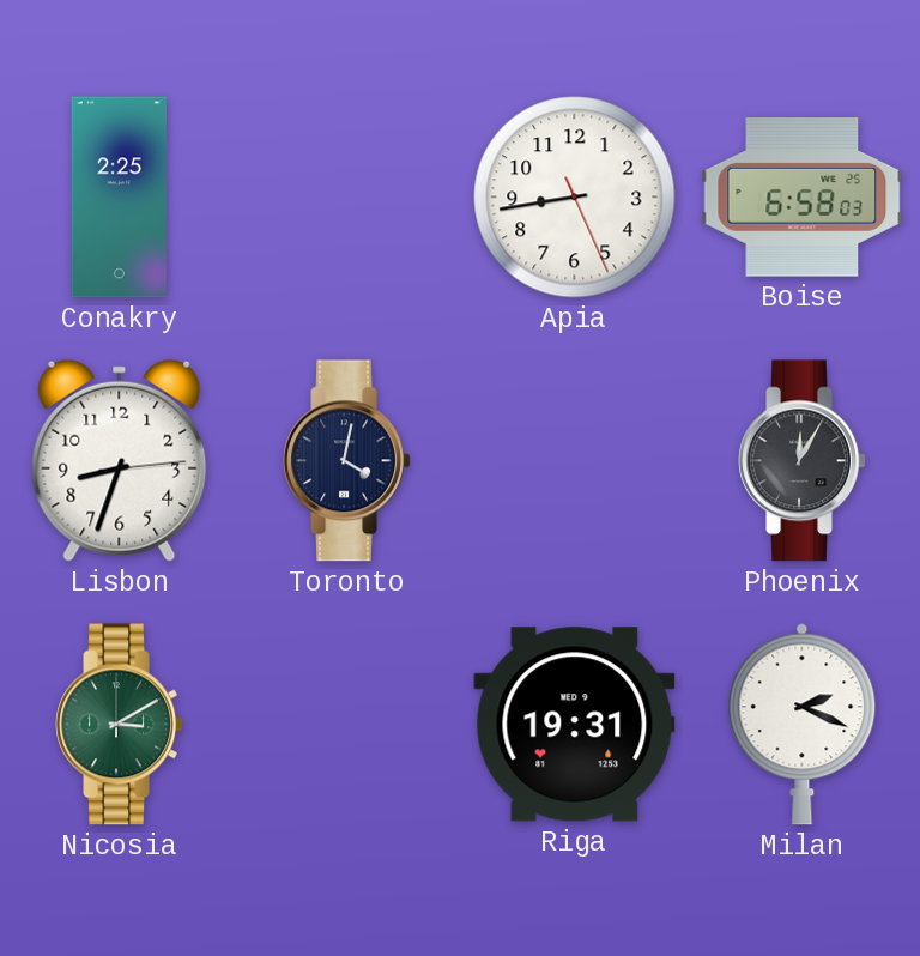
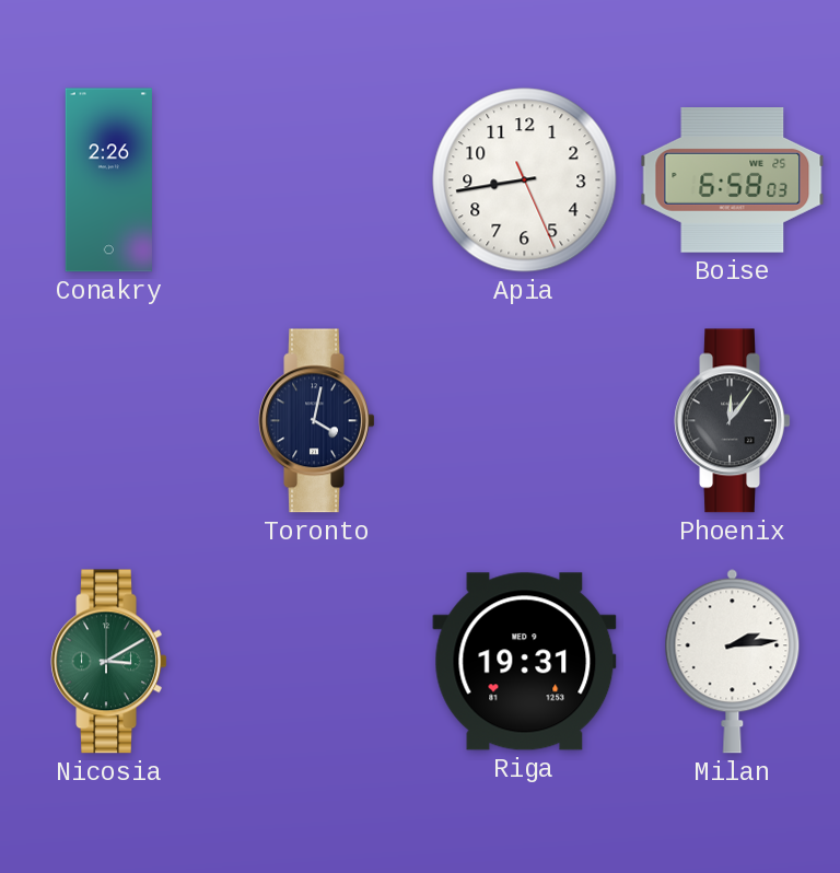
Conakry: 2:25 -> 2:26 (108, 181)
Lisbon: 8:33 -> none (120, 460)
Phoenix: 12:05 -> 12:06 (733, 421)
Milan: 2:19 -> 2:14 (733, 661)
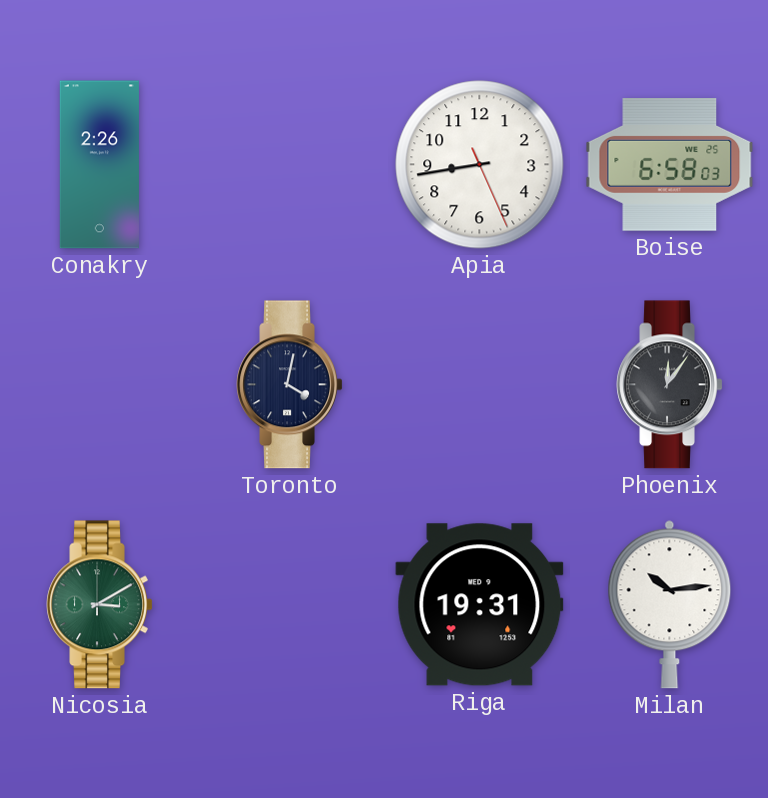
Milan: 2:14 -> 10:14 (670, 604)
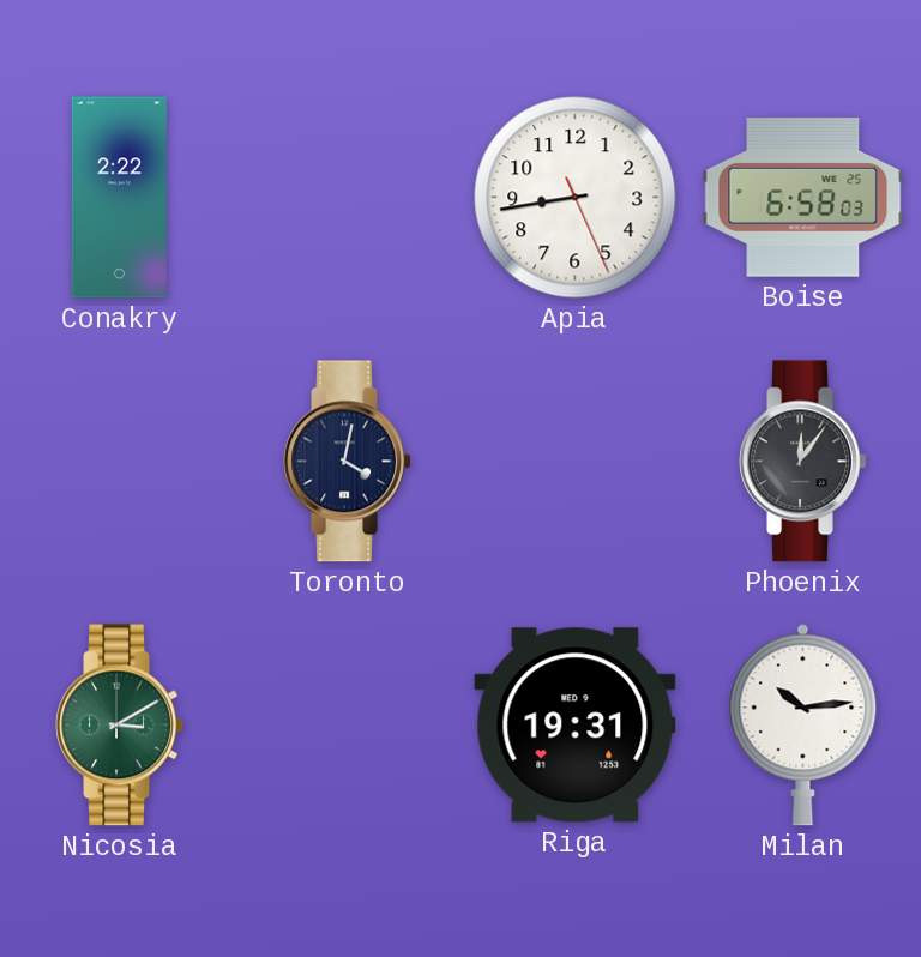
Conakry: 2:26 -> 2:22 (119, 198)
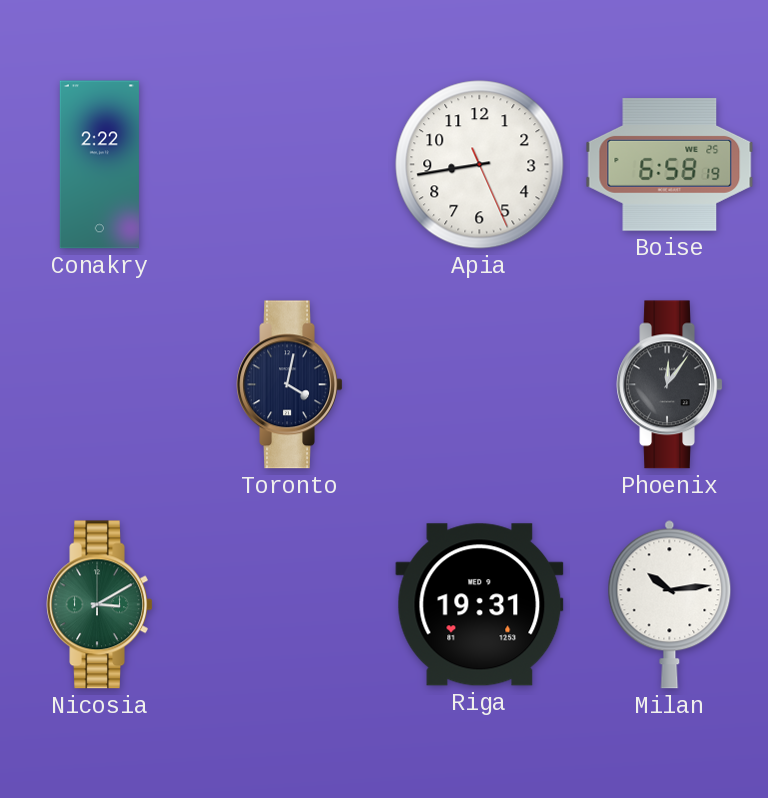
Boise: 6:58:03 -> 6:58:19 (670, 165)
